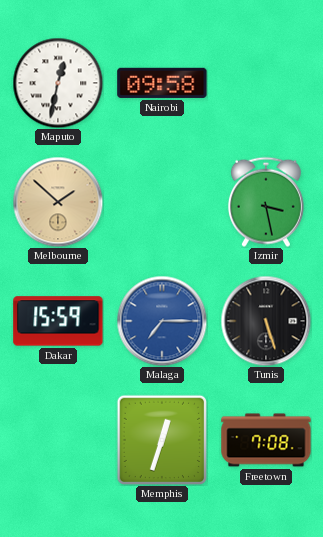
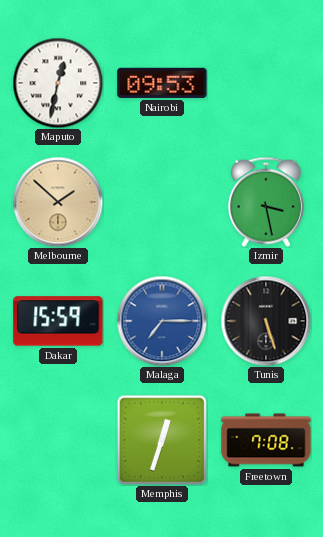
Nairobi: 09:58 -> 09:53 (162, 83)
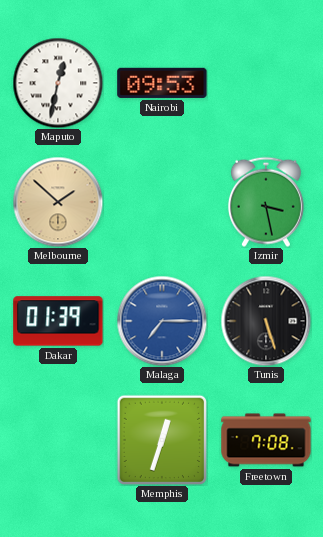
Dakar: 15:59 -> 01:39 (58, 321)
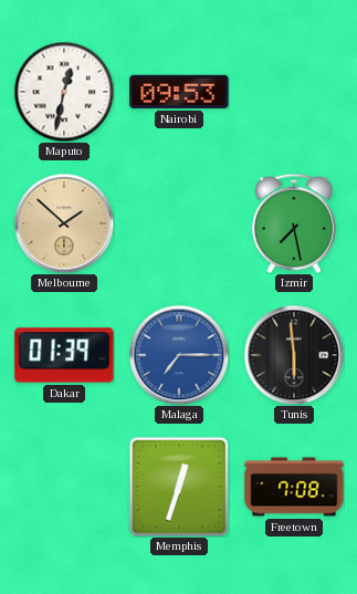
Izmir: 3:28 -> 7:28 (294, 223)
Tunis: 5:27 -> 5:59 (294, 355)
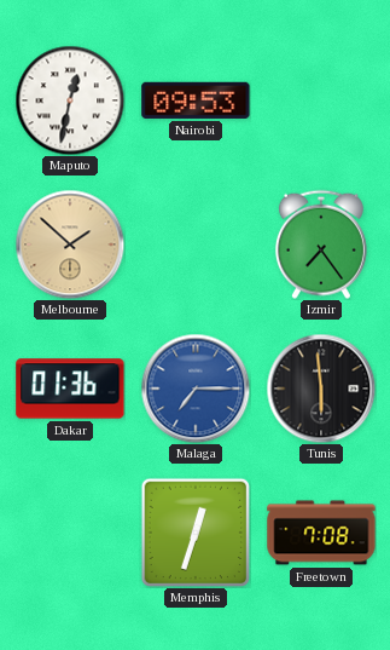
Izmir: 7:28 -> 7:24 (321, 245)
Dakar: 01:39 -> 01:36 (70, 389)
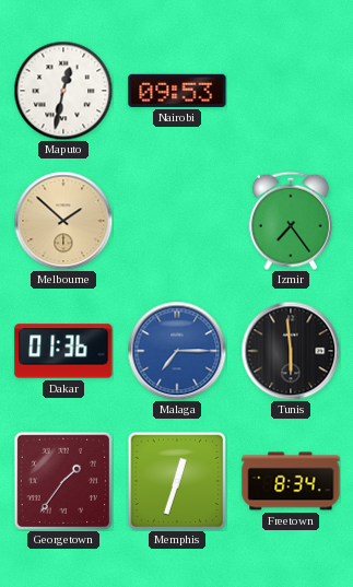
Georgetown: none -> 1:36 (62, 480)
Freetown: 7:08 -> 8:34 (291, 481)
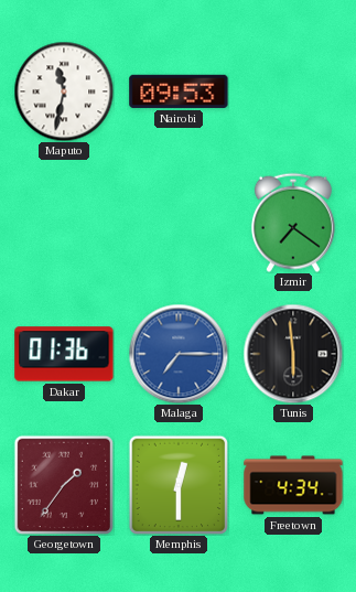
Maputo: 12:32 -> 11:32 (64, 92)
Melbourne: 1:52 -> none (63, 221)
Izmir: 7:24 -> 7:21 (293, 223)
Memphis: 12:33 -> 12:30 (177, 484)
Freetown: 8:34 -> 4:34 (293, 485)
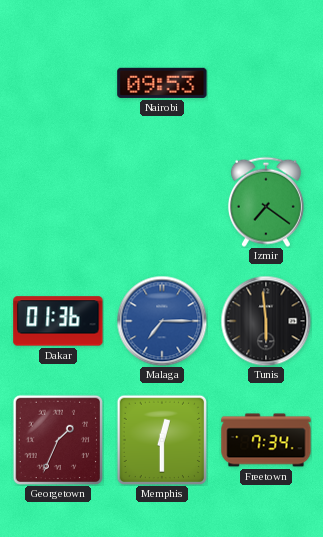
Maputo: 11:32 -> none (64, 92)
Georgetown: 1:36 -> 1:34 (57, 439)
Freetown: 4:34 -> 7:34 (266, 440)
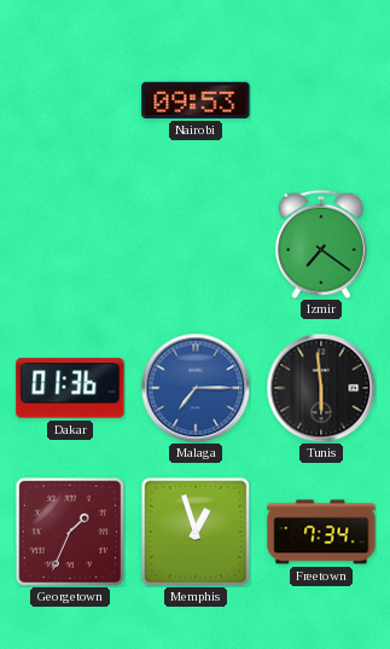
Memphis: 12:30 -> 12:57 (194, 531)
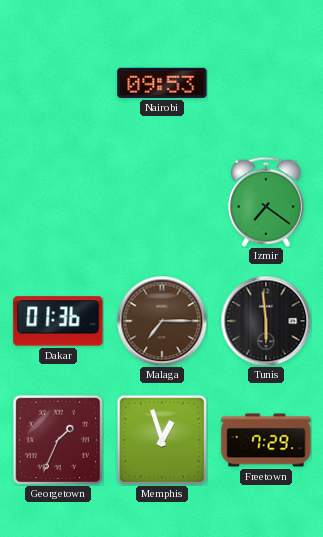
Malaga dial: blue -> brown (162, 321)
Freetown: 7:34 -> 7:29 (266, 440)
